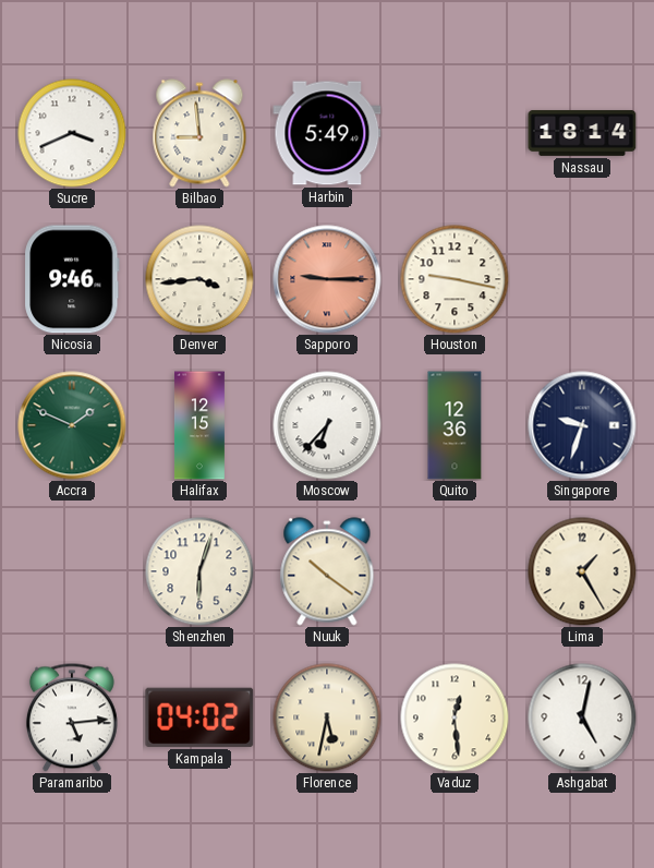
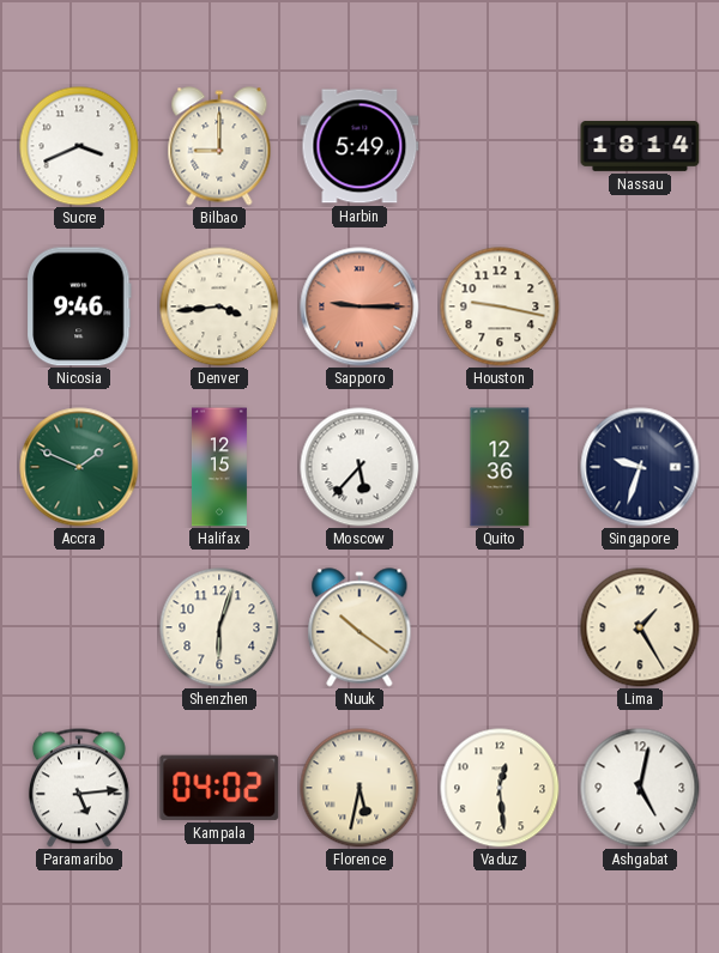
Bilbao: 8:59 -> 9:00 (219, 146)
Moscow: 6:37 -> 5:37 (359, 467)
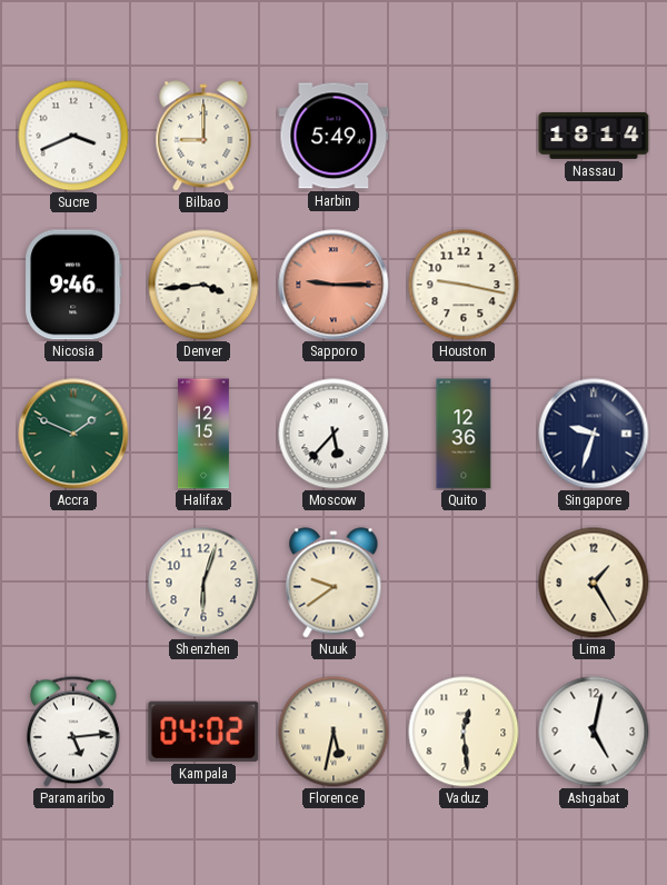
Nuuk: 10:21 -> 9:39 (333, 583)
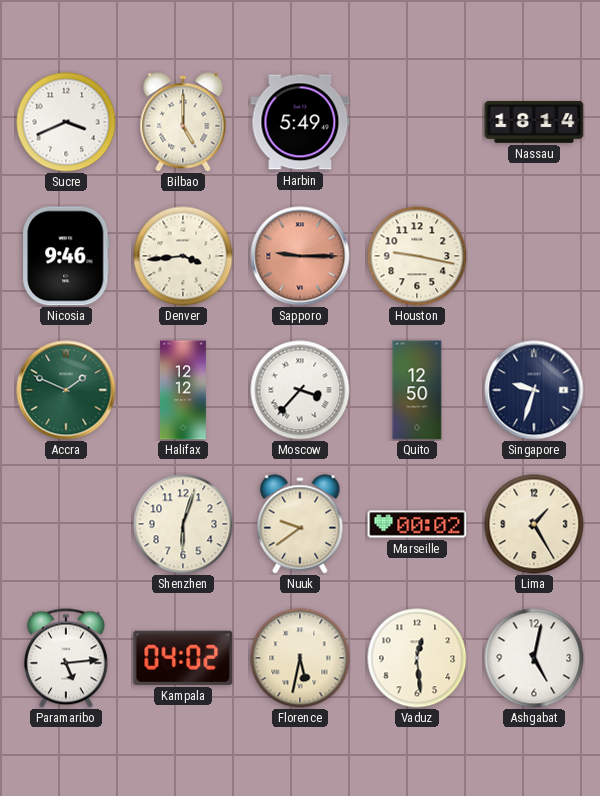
Bilbao: 9:00 -> 5:00 (183, 122)
Halifax: 12:15 -> 12:12 (183, 390)
Moscow: 5:37 -> 3:37 (300, 390)
Quito: 12:36 -> 12:50 (417, 390)
Marseille: none -> 00:02 (417, 524)
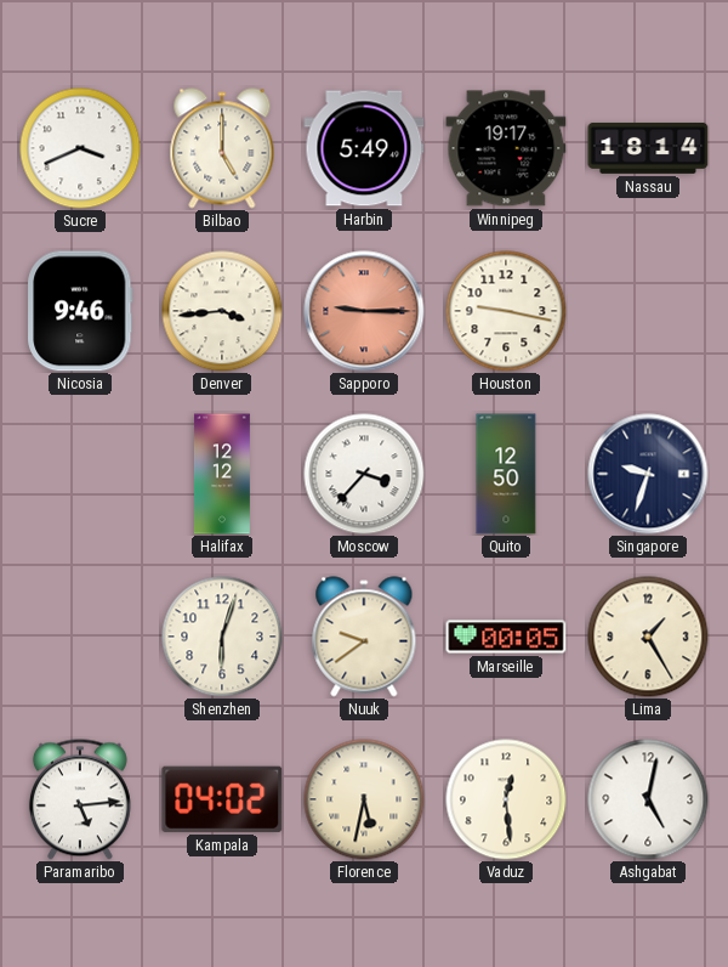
Winnipeg: none -> 19:17 (506, 148)
Accra: 1:49 -> none (66, 390)
Marseille: 00:02 -> 00:05 (506, 637)
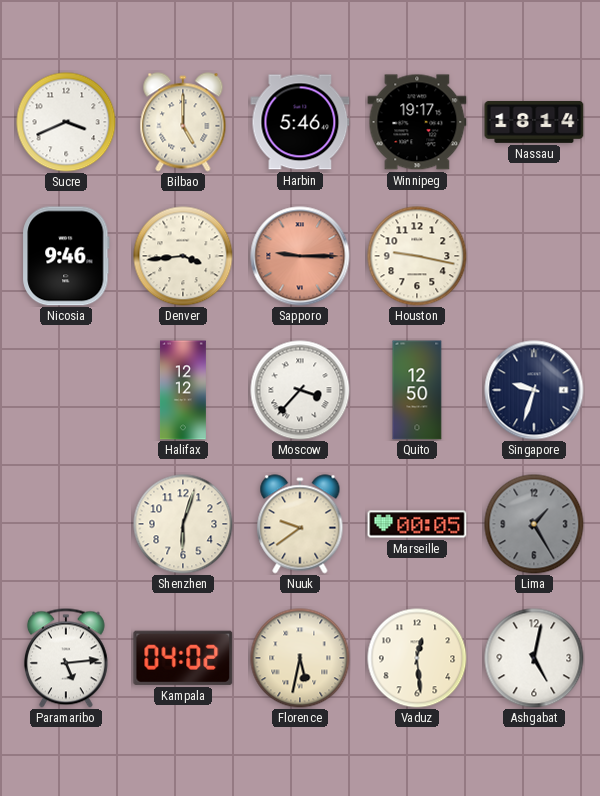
Harbin: 5:49 -> 5:46 (300, 122)
Lima dial: cream -> grey (534, 524)
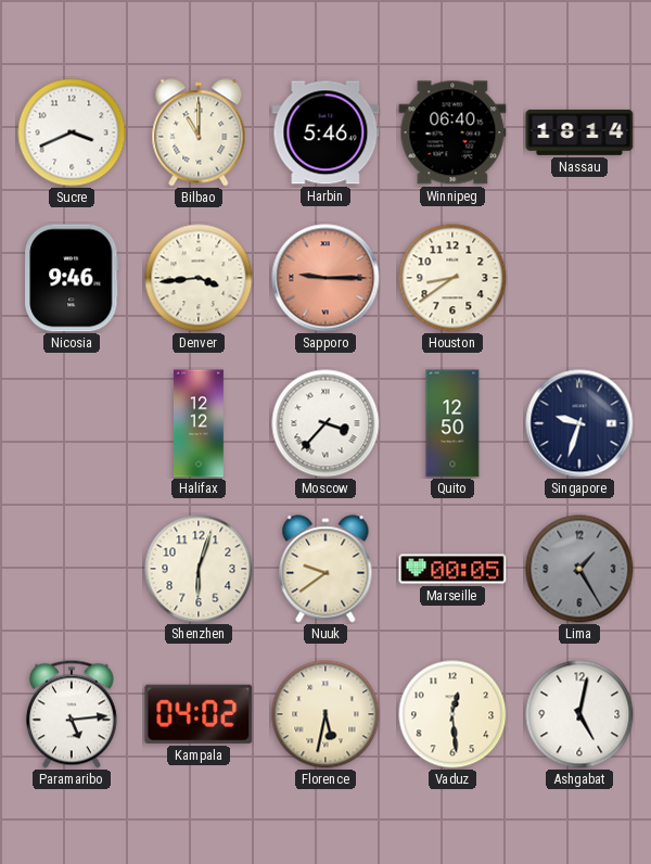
Bilbao: 5:00 -> 11:00 (199, 132)
Winnipeg: 19:17 -> 06:40 (452, 132)
Houston: 9:17 -> 8:39 (452, 278)
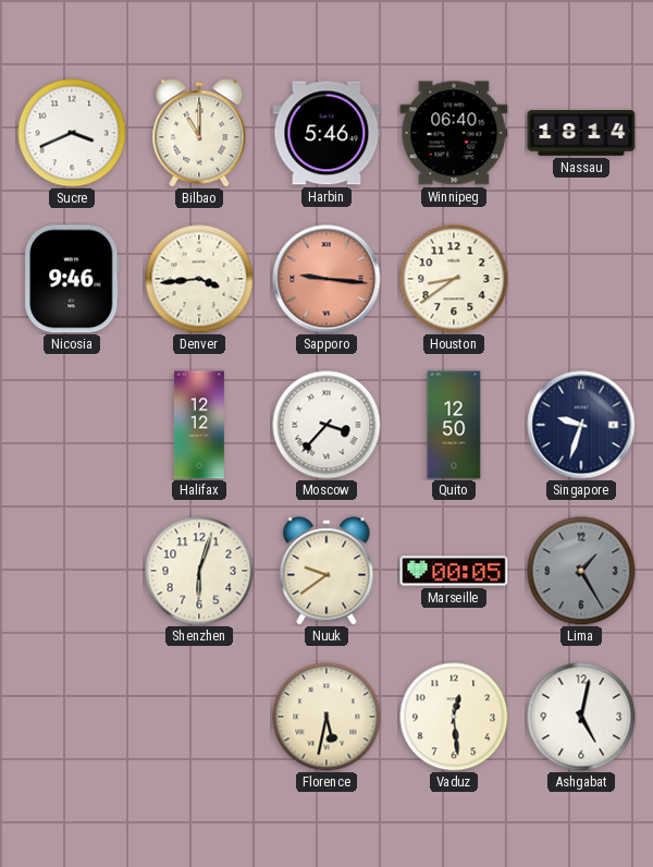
Sapporo: 9:15 -> 9:16 (326, 279)
Paramaribo: 5:14 -> none (72, 714)
Kampala: 04:02 -> none (199, 714)
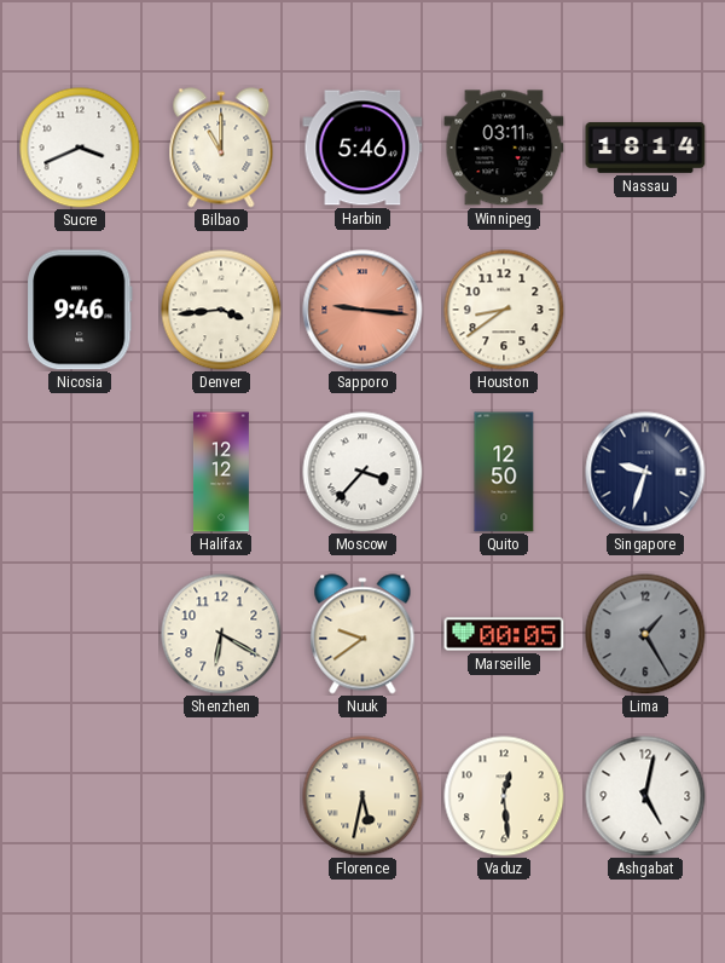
Winnipeg: 06:40 -> 03:11 (504, 148)
Shenzhen: 6:03 -> 6:20 (221, 634)
